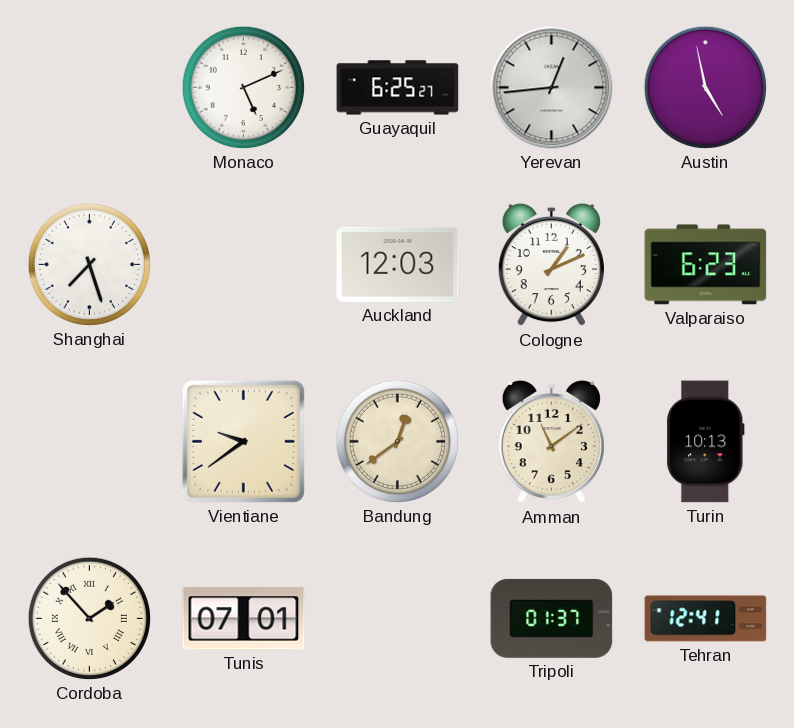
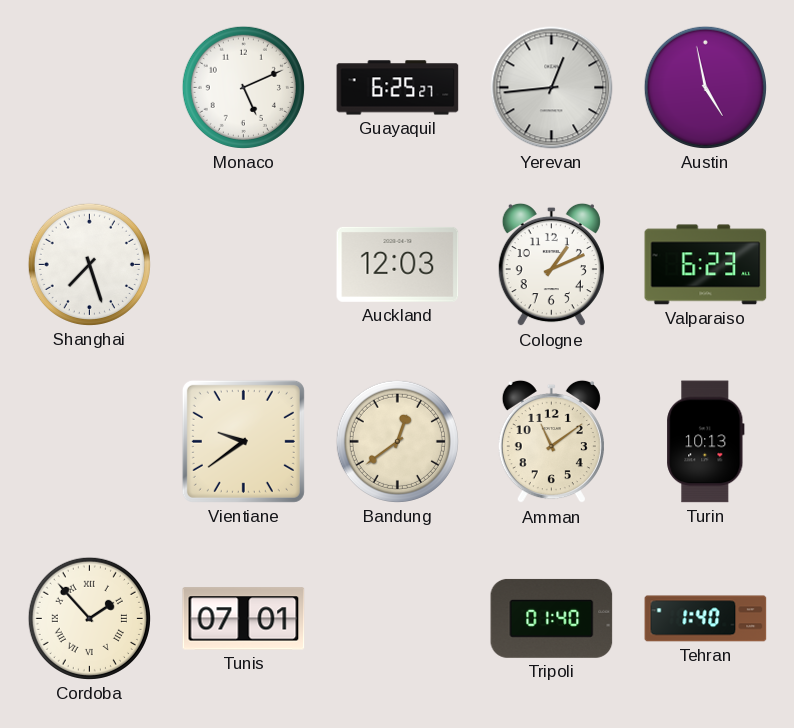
Tripoli: 01:37 -> 01:40 (552, 618)
Tehran: 12:41 -> 1:40 (706, 619)
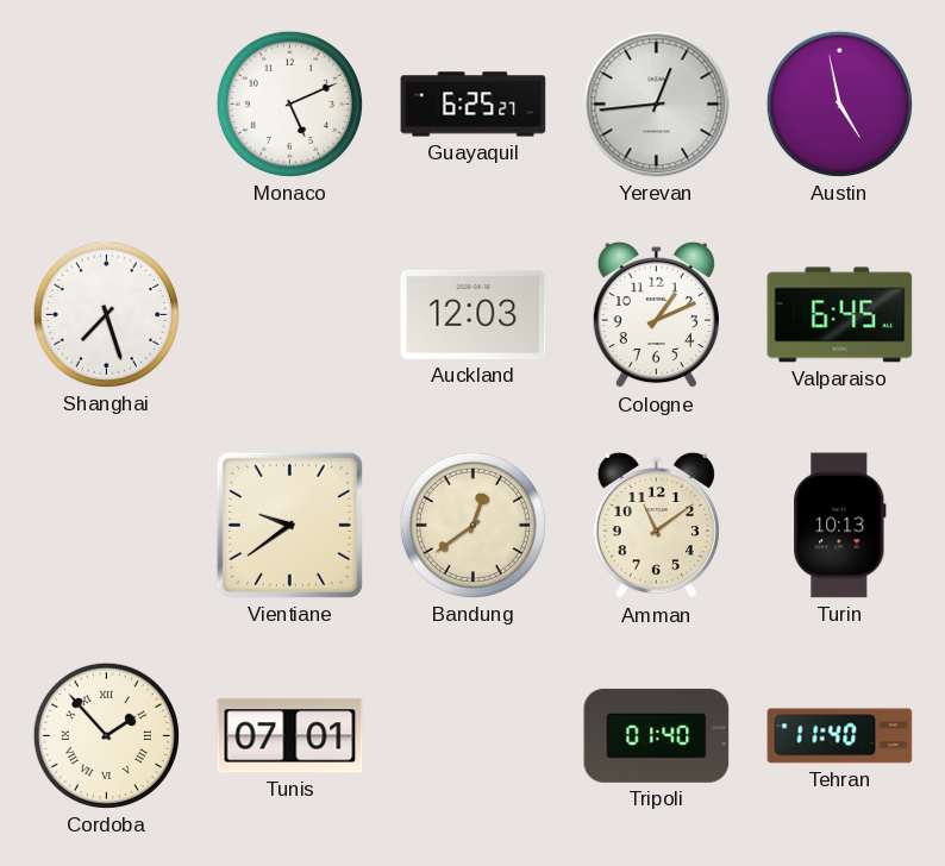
Valparaiso: 6:23 -> 6:45 (840, 315)
Tehran: 1:40 -> 11:40 (840, 736)
